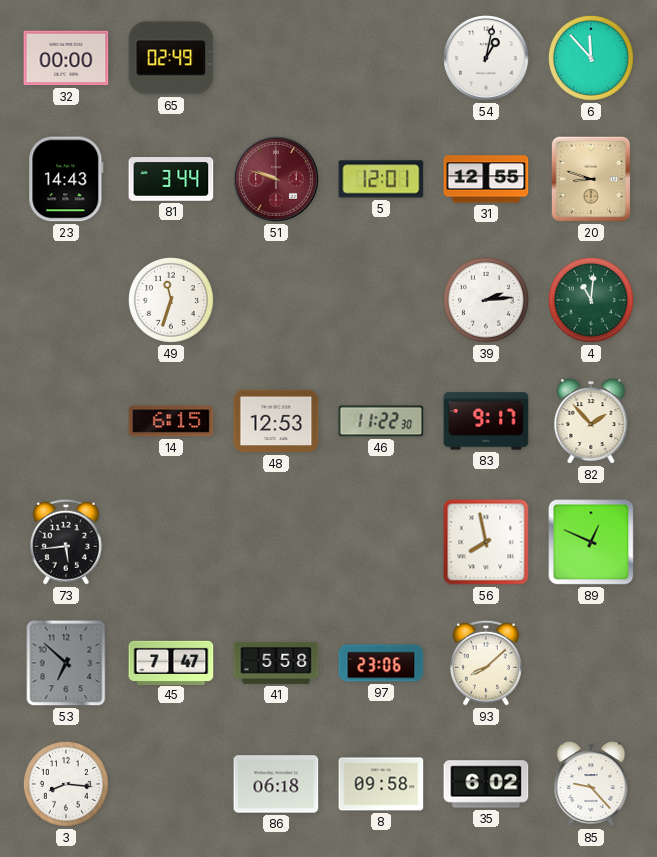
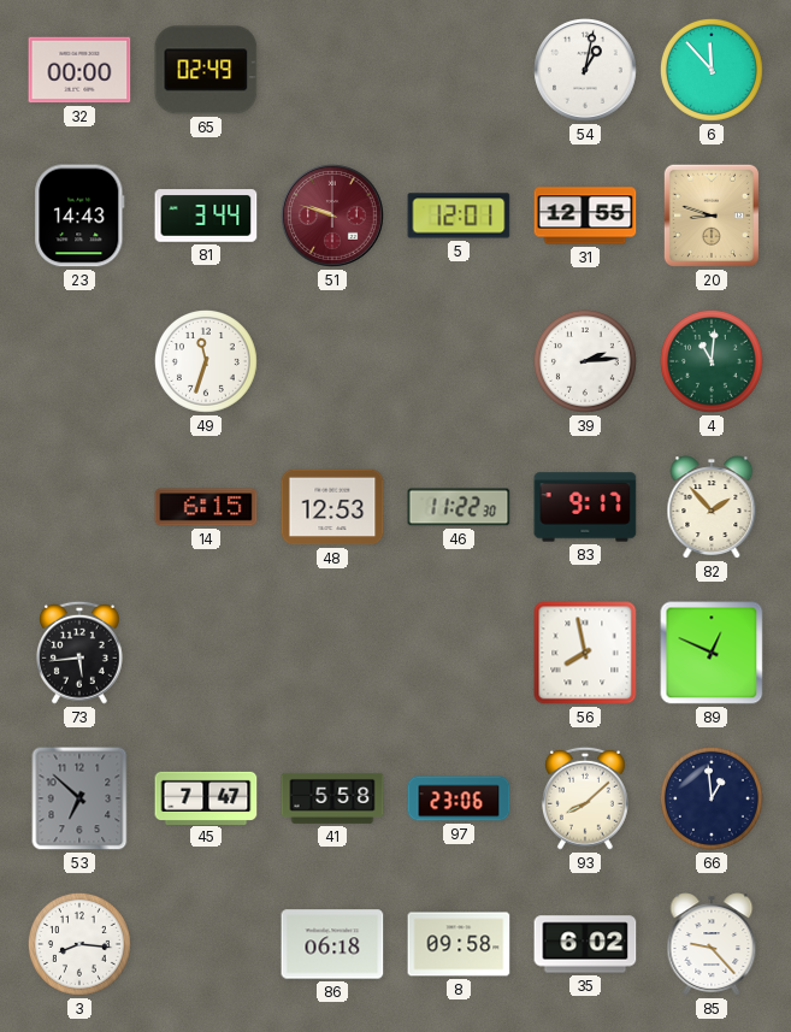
66: none -> 12:59 (712, 798)
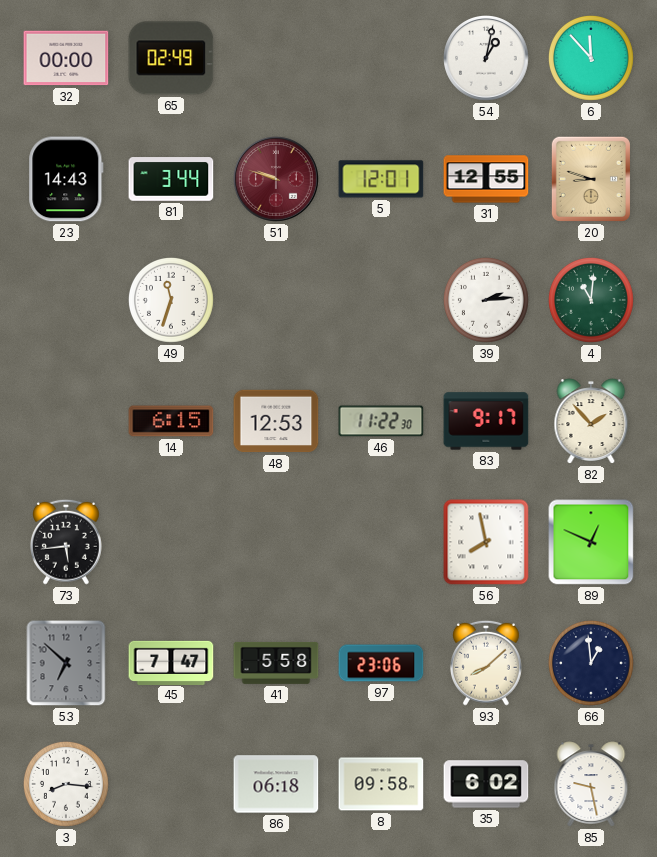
85: 9:23 -> 9:28 (591, 784)
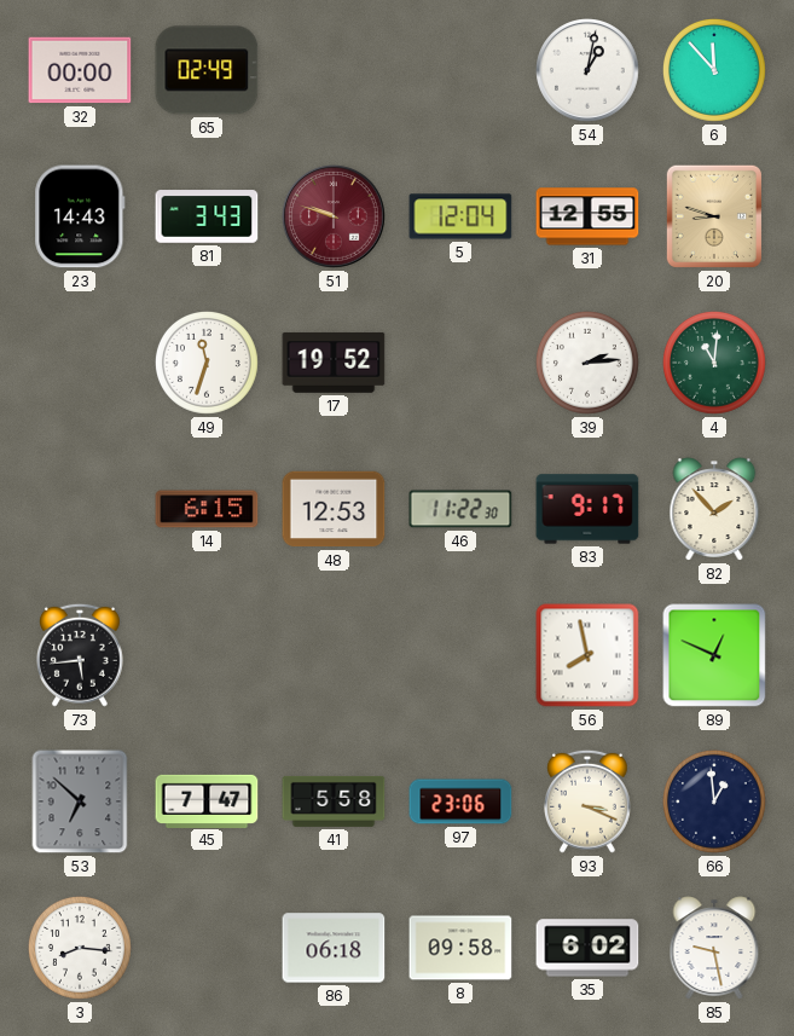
81: 3:44 -> 3:43 (207, 216)
5: 12:01 -> 12:04 (460, 216)
17: none -> 19:52 (334, 363)
93: 8:08 -> 3:19 (587, 801)
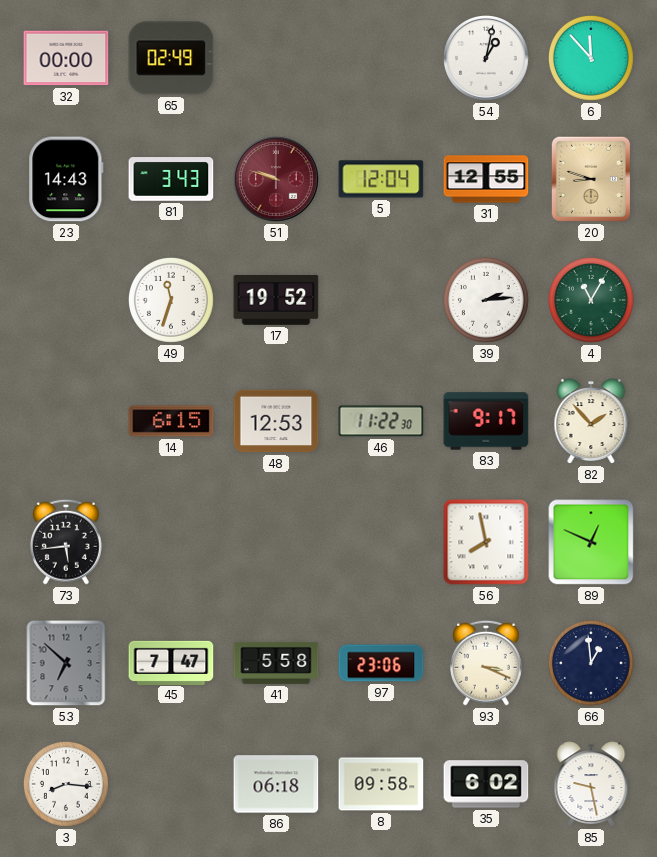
4: 11:01 -> 11:05 (591, 300)
